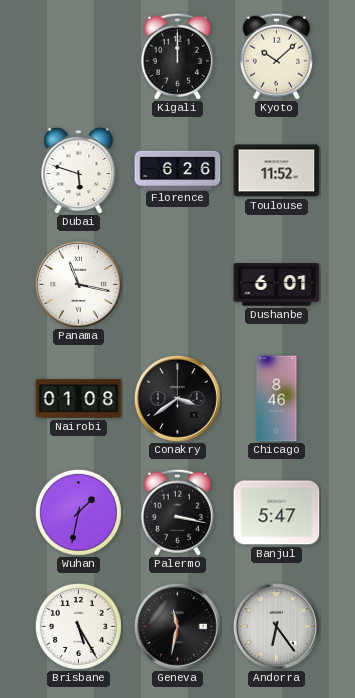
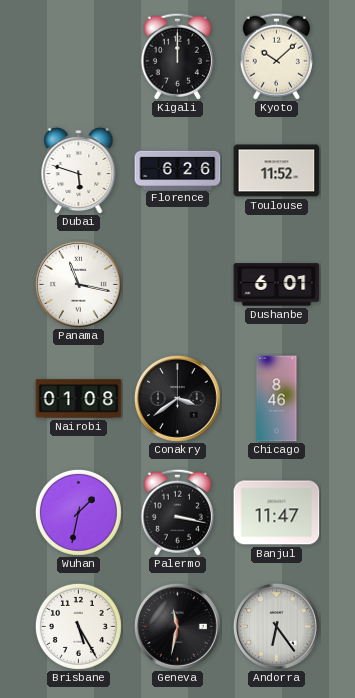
Banjul: 5:47 -> 11:47 (277, 513)
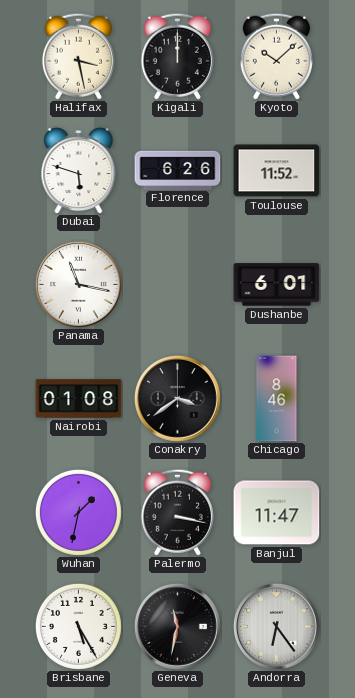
Halifax: none -> 3:28 (78, 56)
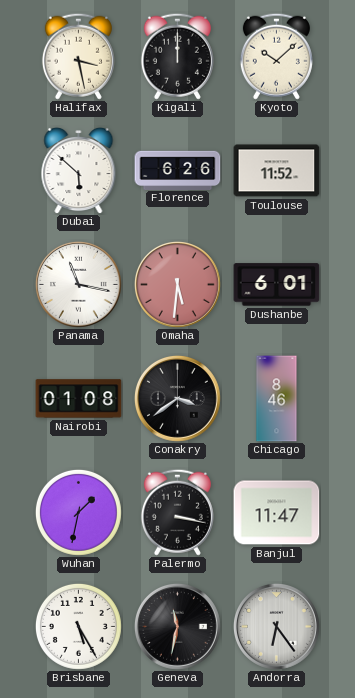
Dubai: 5:48 -> 5:52 (79, 170)
Omaha: none -> 5:31 (177, 284)
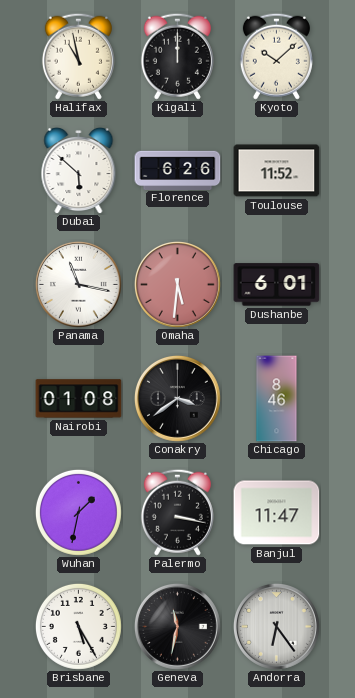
Halifax: 3:28 -> 10:58 (78, 56)
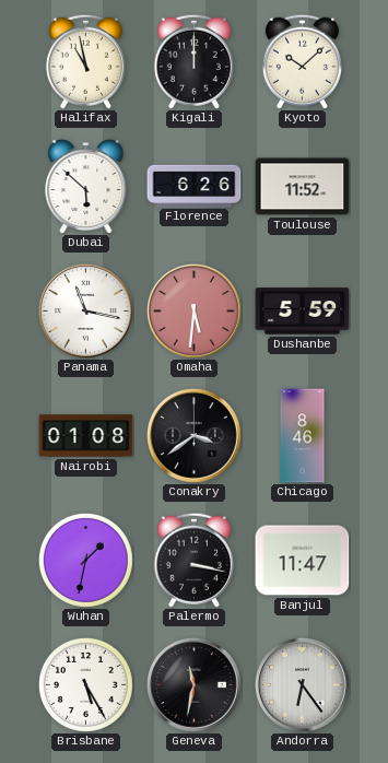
Dushanbe: 6:01 -> 5:59 (303, 312)
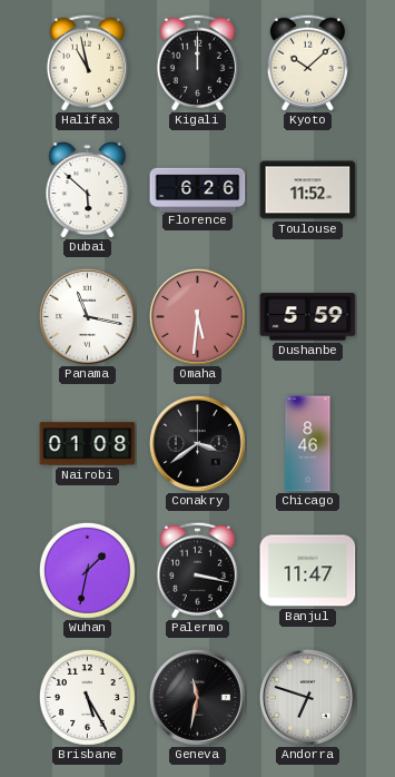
Andorra: 6:24 -> 6:48 (307, 697)
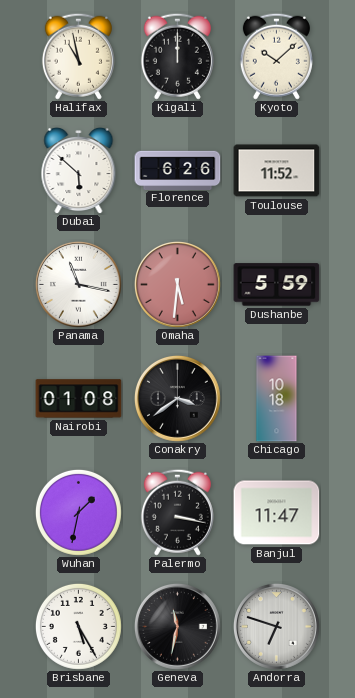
Chicago: 8:46 -> 10:18 (277, 399)
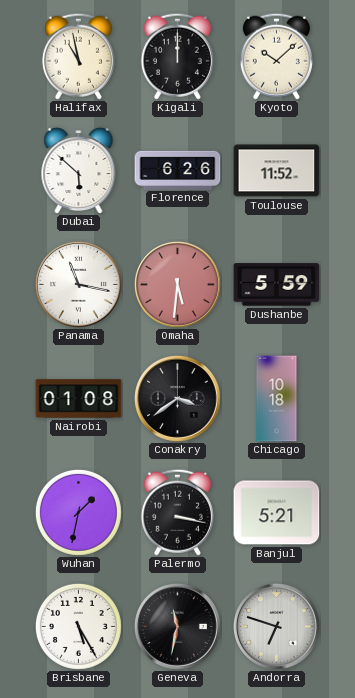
Banjul: 11:47 -> 5:21 (277, 513)
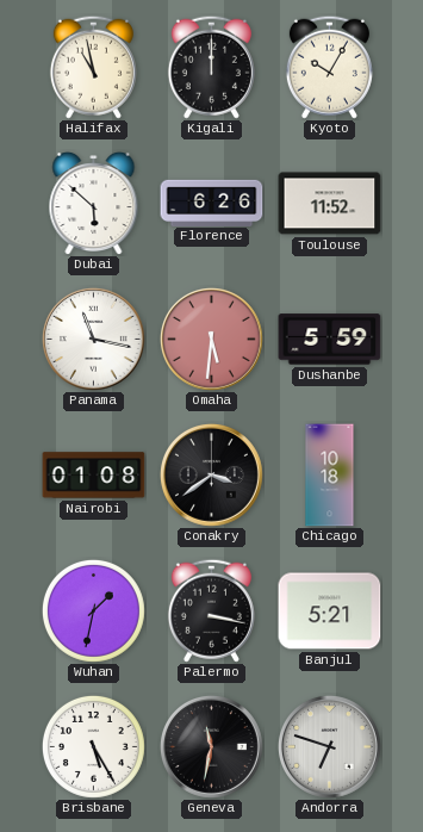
Kyoto: 10:08 -> 10:05 (329, 67)
